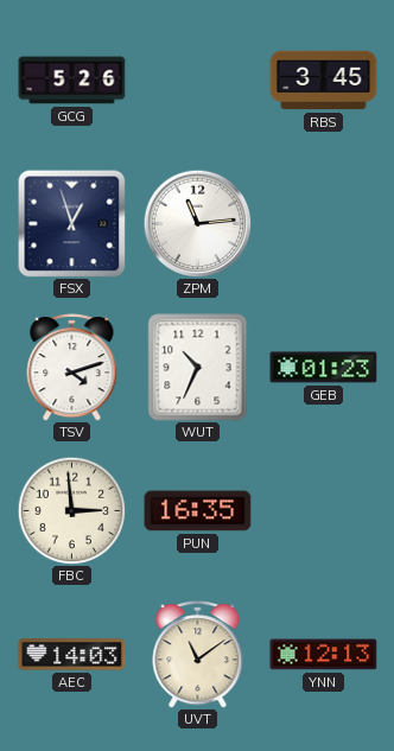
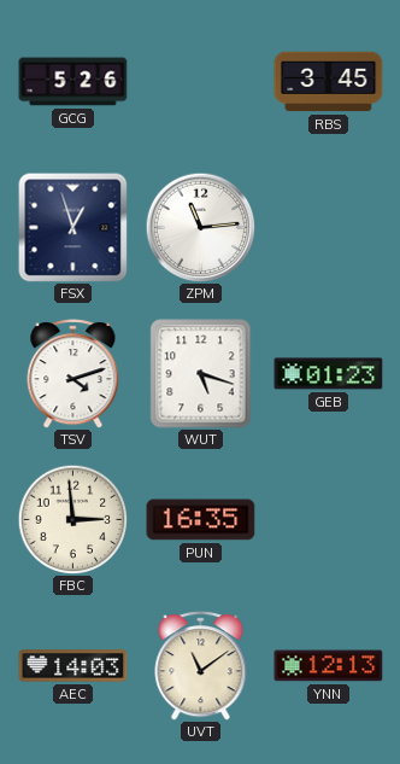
WUT: 10:34 -> 5:18 (201, 374)
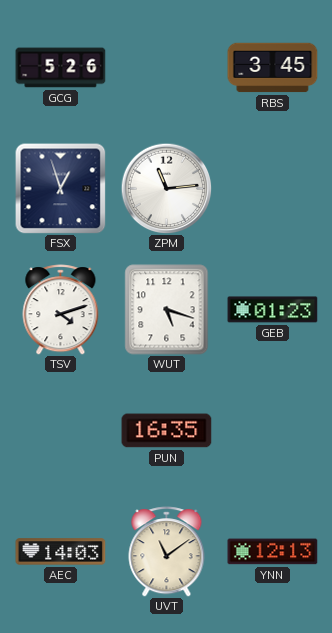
FBC: 2:59 -> none (72, 519)
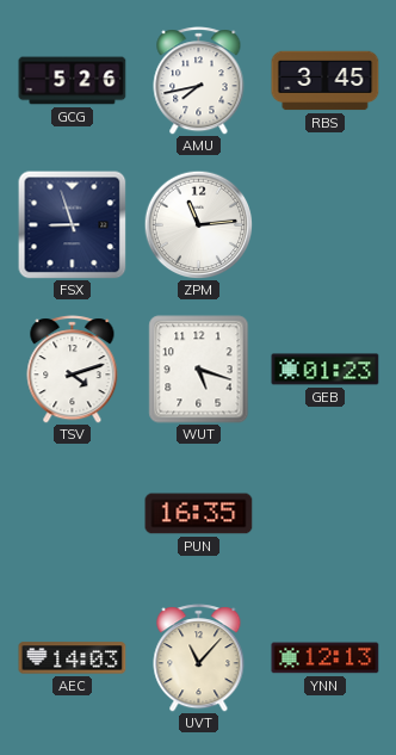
AMU: none -> 7:43 (199, 81)
FSX: 12:57 -> 8:57 (72, 224)
UVT: 11:09 -> 11:07 (199, 658)
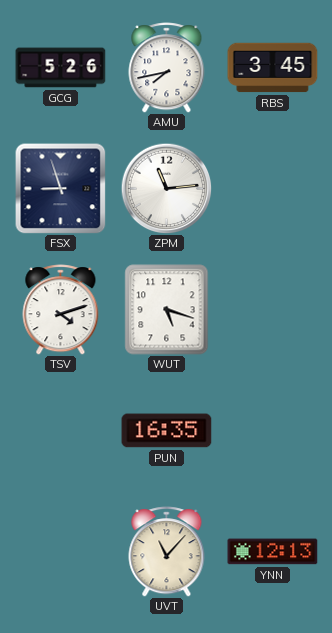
GEB: 01:23 -> none (326, 370)
AEC: 14:03 -> none (73, 658)
